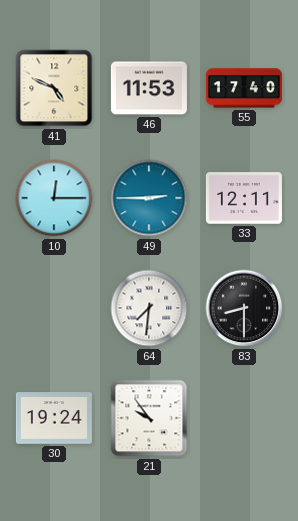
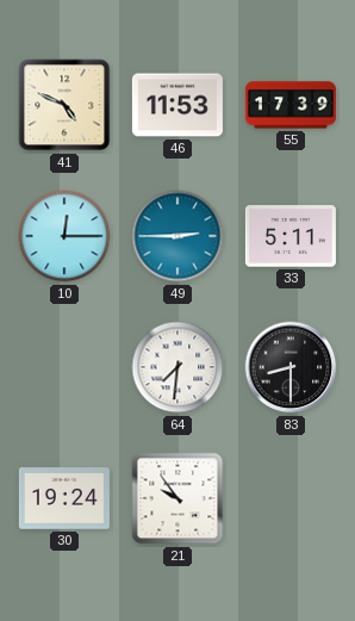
55: 17:40 -> 17:39 (291, 105)
33: 12:11 -> 5:11 (291, 236)
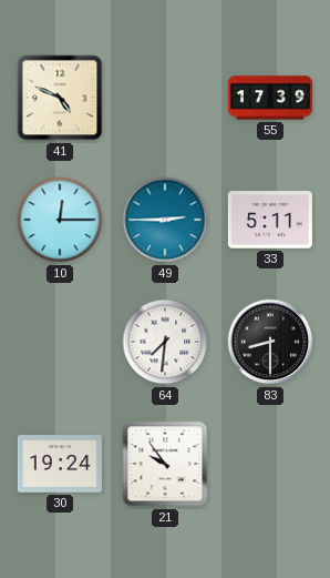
46: 11:53 -> none (177, 105)
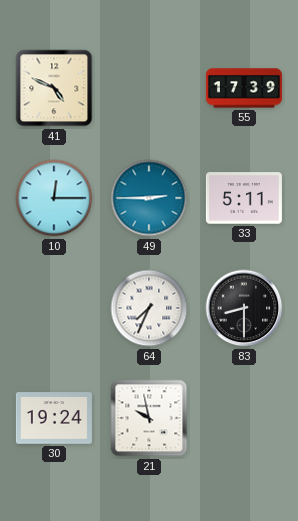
64: 7:31 -> 7:34 (149, 308)
21: 9:54 -> 9:58 (149, 418)
